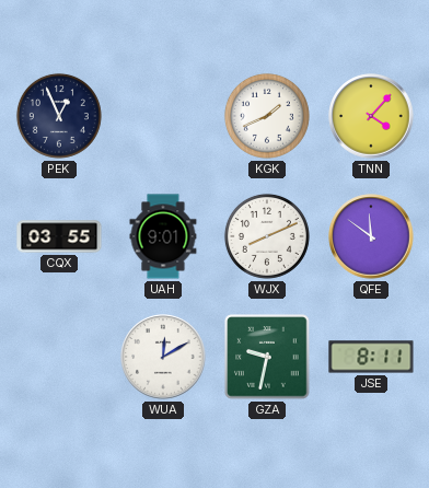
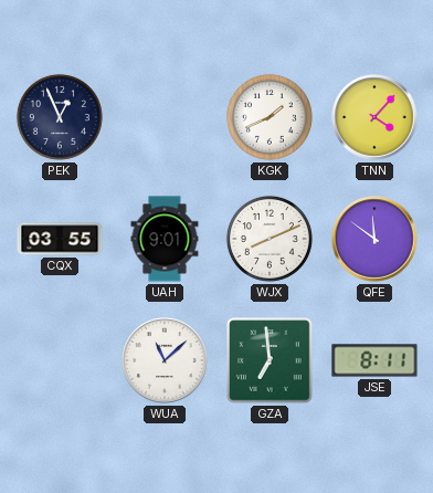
WUA: 12:10 -> 11:08 (165, 360)
GZA: 9:32 -> 6:59 (270, 360)
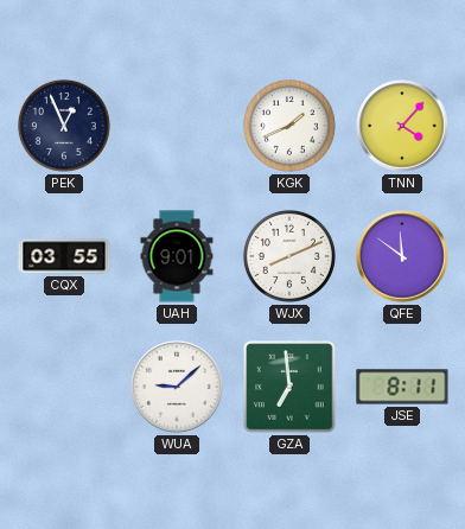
WUA: 11:08 -> 9:08 (177, 387)
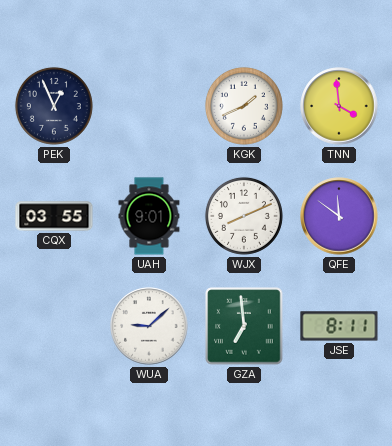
TNN: 4:07 -> 3:59 (339, 106)
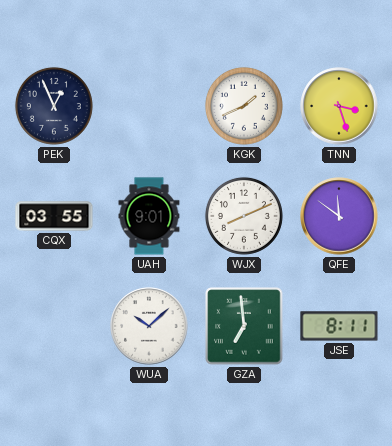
TNN: 3:59 -> 3:27 (339, 106)
WUA: 9:08 -> 10:08 (149, 326)
